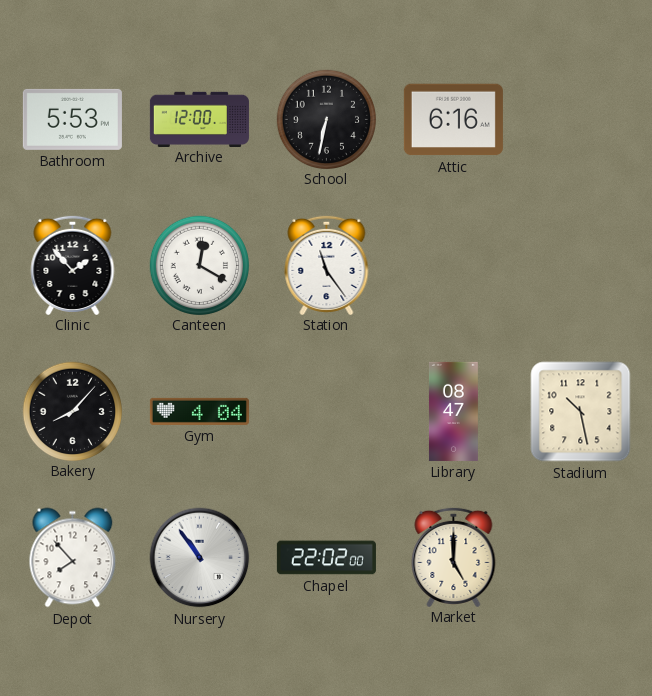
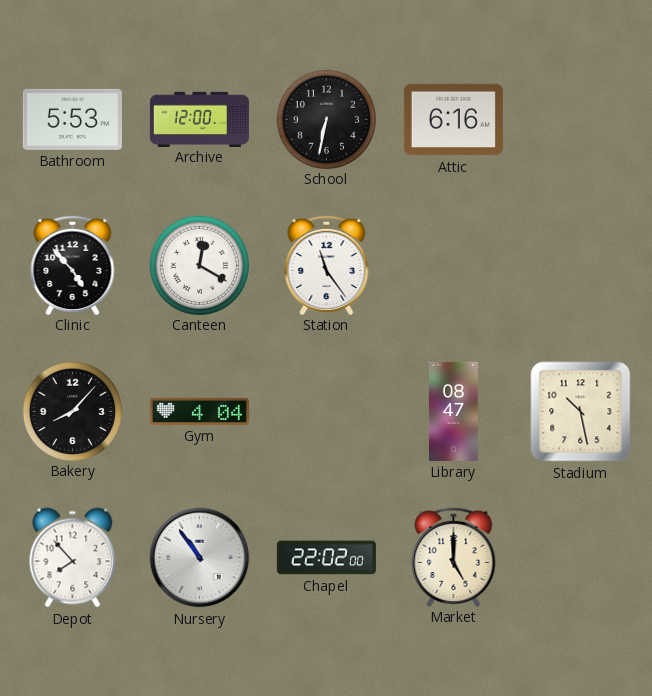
Clinic: 1:53 -> 4:53 (73, 264)
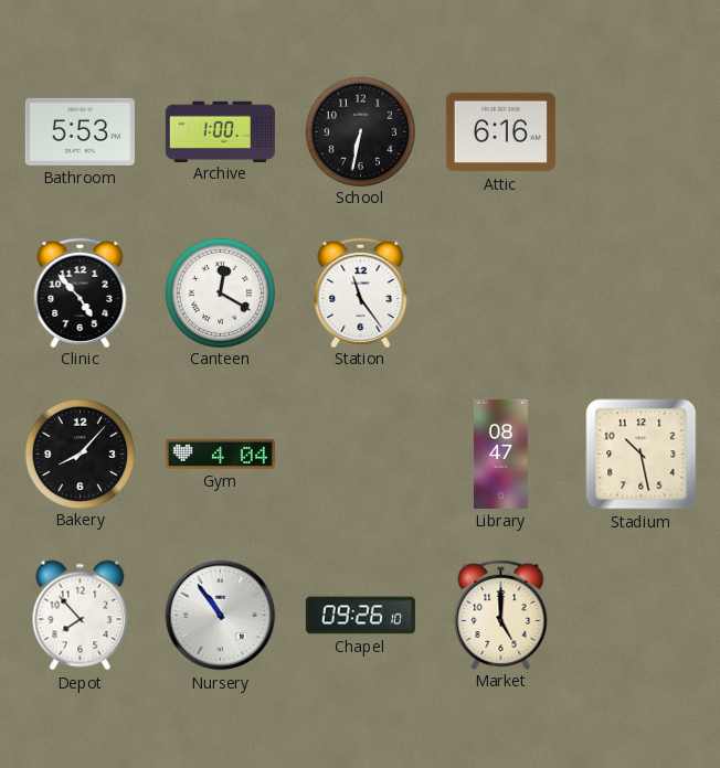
Archive: 12:00 -> 1:00 (220, 131)
Chapel: 22:02 -> 09:26 (360, 616)
